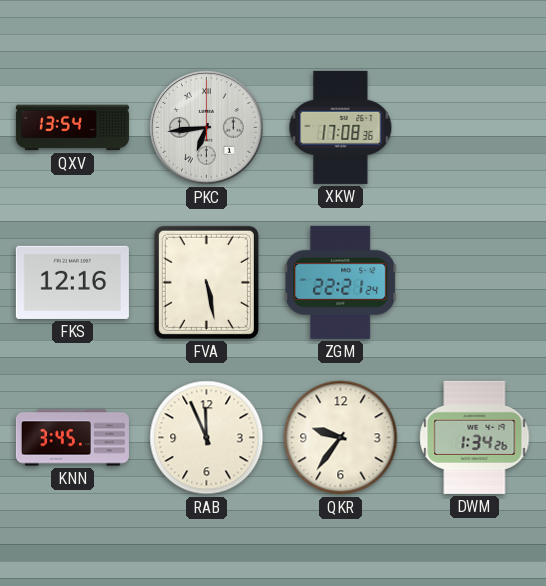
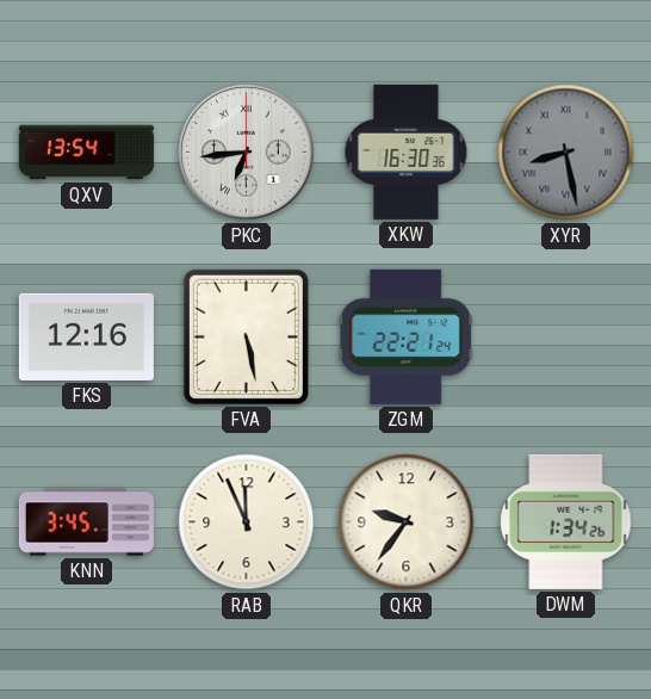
XKW: 17:08 -> 16:30 (407, 151)
XYR: none -> 8:28 (566, 153)
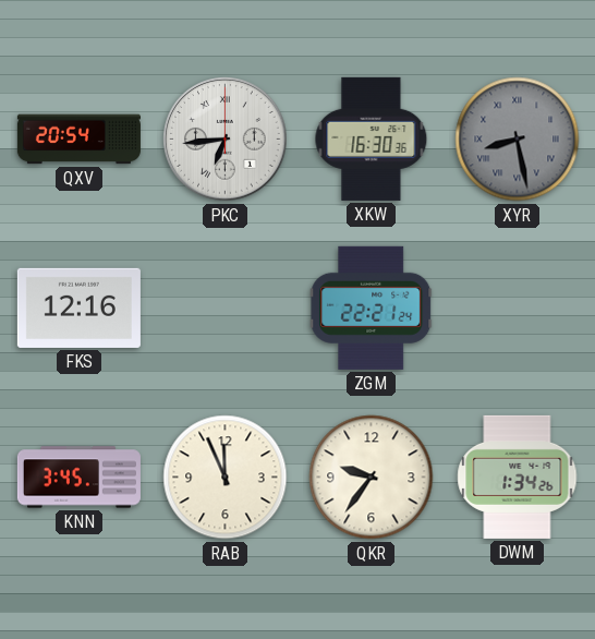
QXV: 13:54 -> 20:54 (78, 140)
FVA: 5:28 -> none (246, 336)
